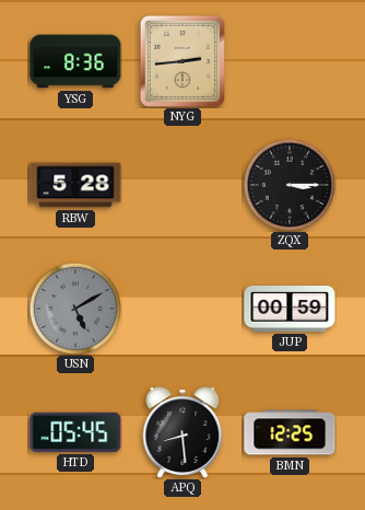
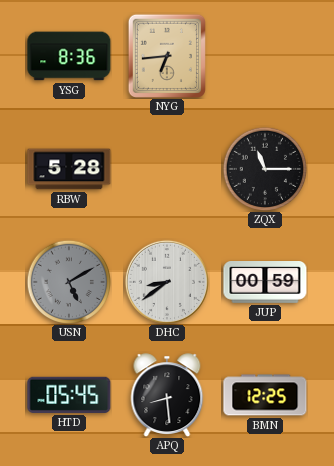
NYG: 2:44 -> 6:44 (167, 55)
ZQX: 3:15 -> 11:15 (265, 169)
DHC: none -> 8:39 (167, 282)
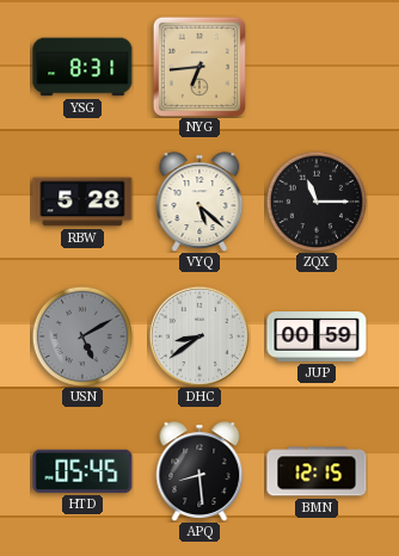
YSG: 8:36 -> 8:31 (82, 67)
VYQ: none -> 5:22 (199, 202)
BMN: 12:25 -> 12:15 (317, 471)
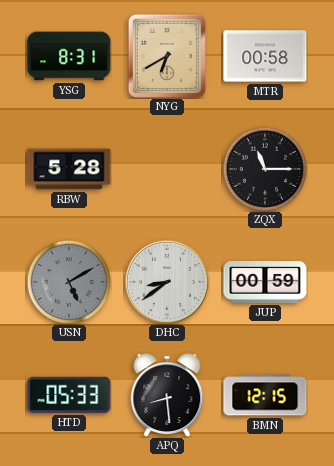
NYG: 6:44 -> 6:40 (167, 55)
MTR: none -> 00:58 (265, 56)
VYQ: 5:22 -> none (199, 202)
HTD: 05:45 -> 05:33 (69, 395)
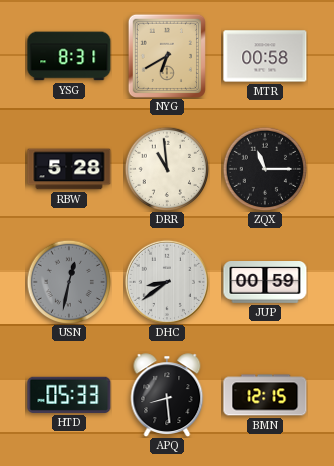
DRR: none -> 10:59 (167, 169)
USN: 5:10 -> 12:32 (69, 282)
